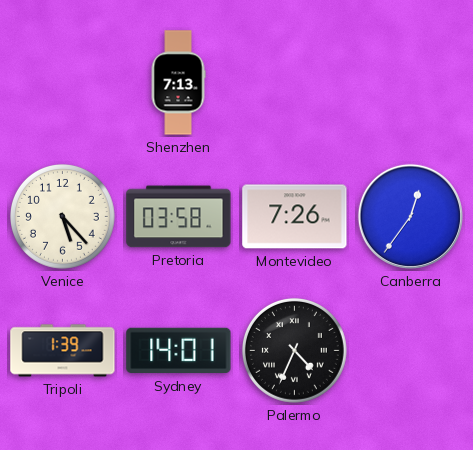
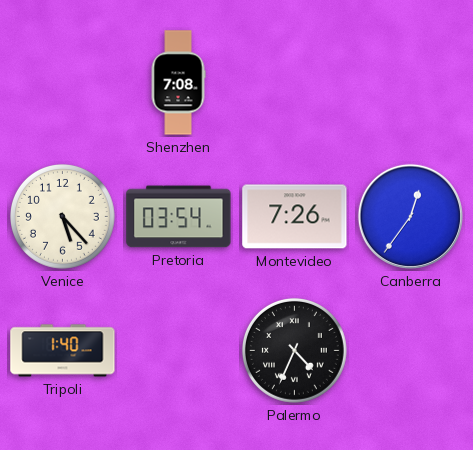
Shenzhen: 7:13 -> 7:08 (178, 83)
Pretoria: 03:58 -> 03:54 (179, 217)
Tripoli: 1:39 -> 1:40 (63, 351)
Sydney: 14:01 -> none (179, 351)
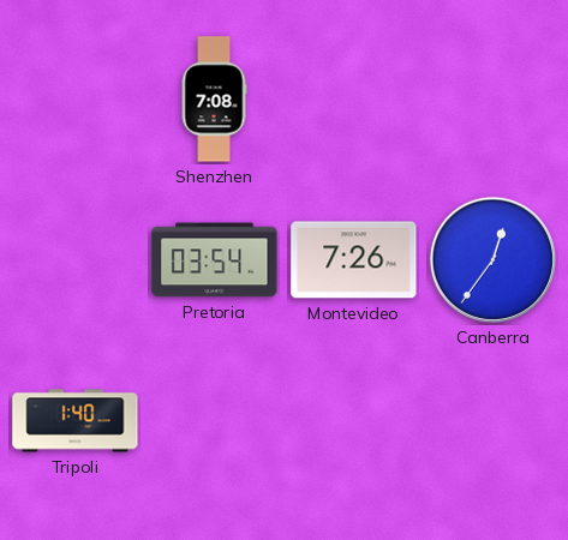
Venice: 5:23 -> none (62, 216)
Palermo: 4:34 -> none (294, 350)
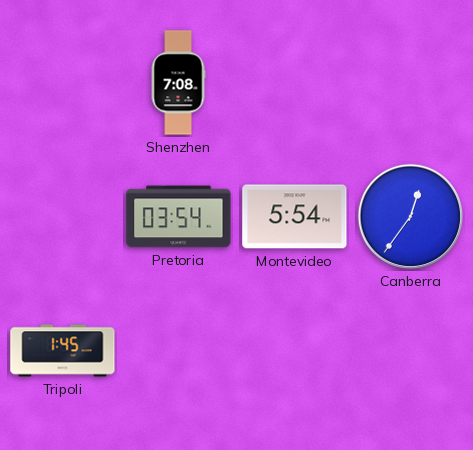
Montevideo: 7:26 -> 5:54 (295, 217)
Tripoli: 1:40 -> 1:45 (63, 351)
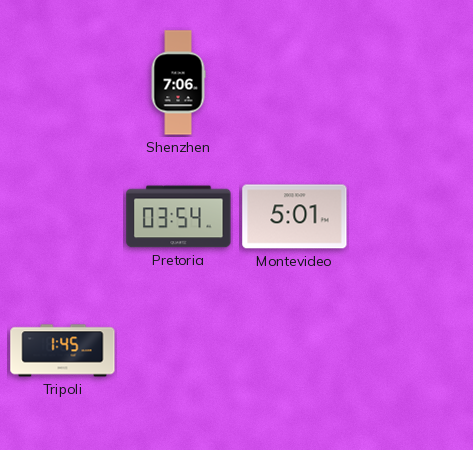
Shenzhen: 7:08 -> 7:06 (178, 83)
Montevideo: 5:54 -> 5:01 (295, 217)
Canberra: 12:36 -> none (410, 216)
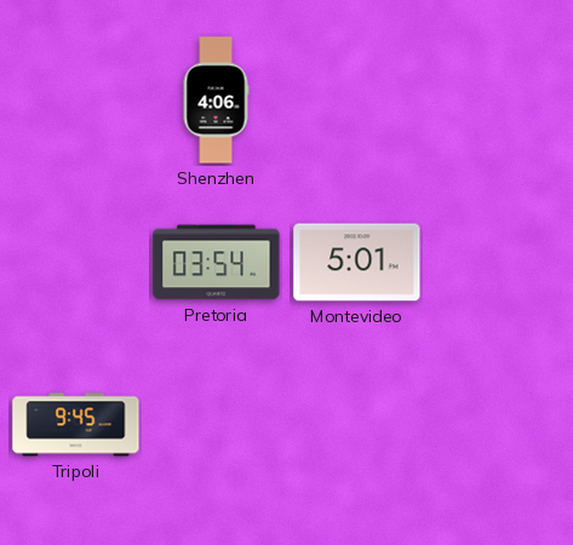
Shenzhen: 7:06 -> 4:06 (216, 101)
Tripoli: 1:45 -> 9:45 (76, 425)
